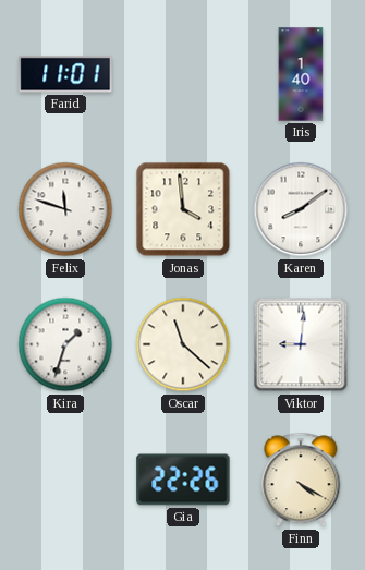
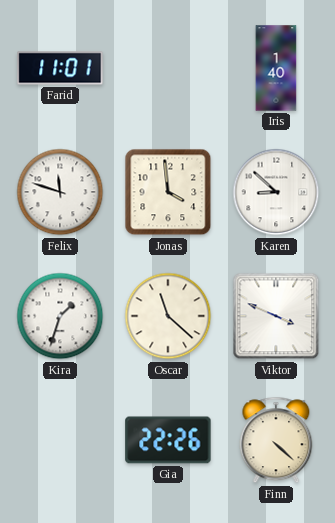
Karen: 8:09 -> 8:52 (276, 192)
Viktor: 9:01 -> 3:49 (276, 316)
Finn: 4:20 -> 4:22 (276, 440)
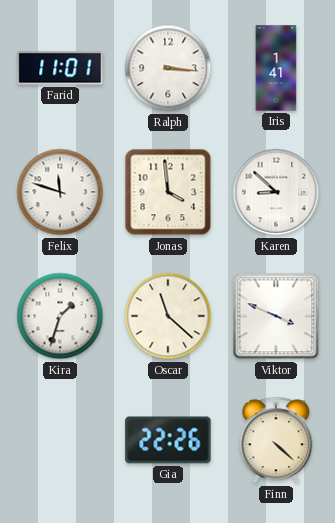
Ralph: none -> 3:16 (168, 68)
Iris: 1:40 -> 1:41 (276, 68)
